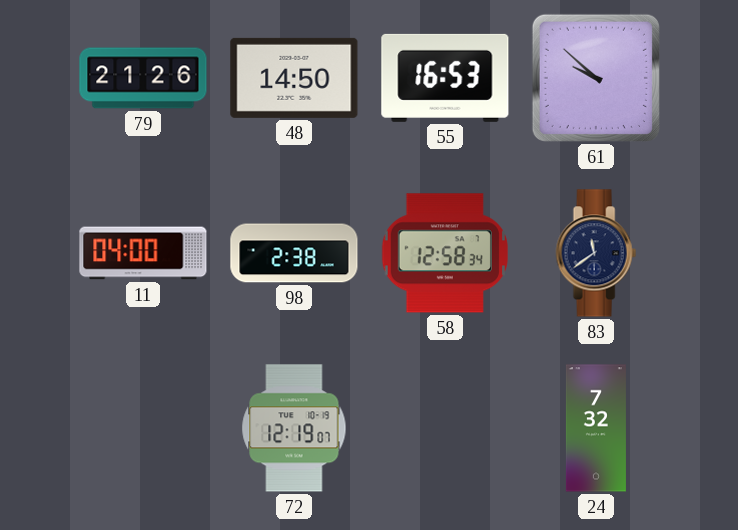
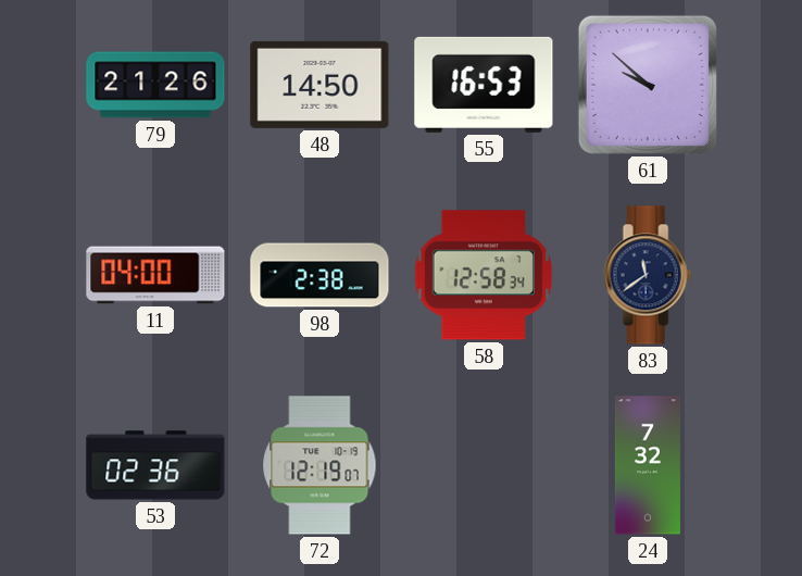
53: none -> 02:36 (155, 465)
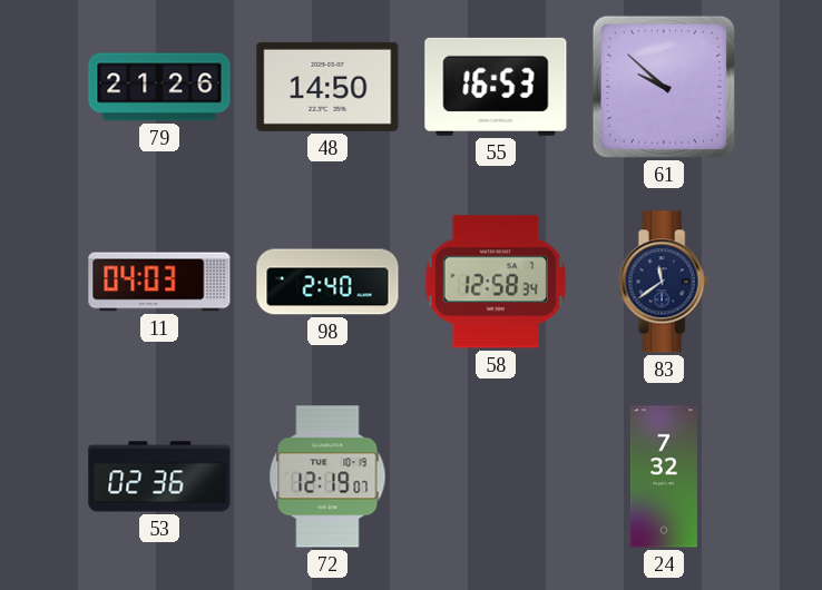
11: 04:00 -> 04:03 (159, 282)
98: 2:38 -> 2:40 (327, 282)
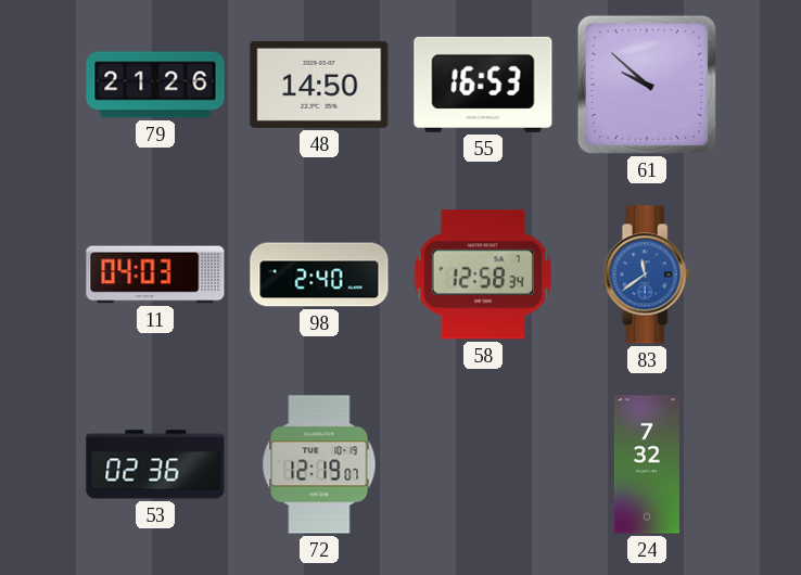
83 dial: navy -> blue (647, 274)
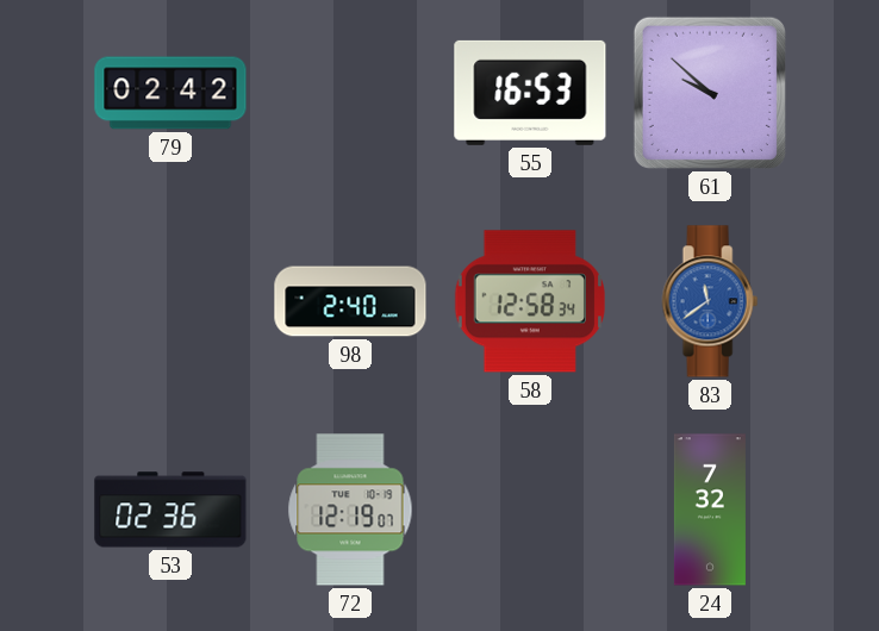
79: 21:26 -> 02:42 (170, 93)
48: 14:50 -> none (319, 85)
11: 04:03 -> none (155, 274)
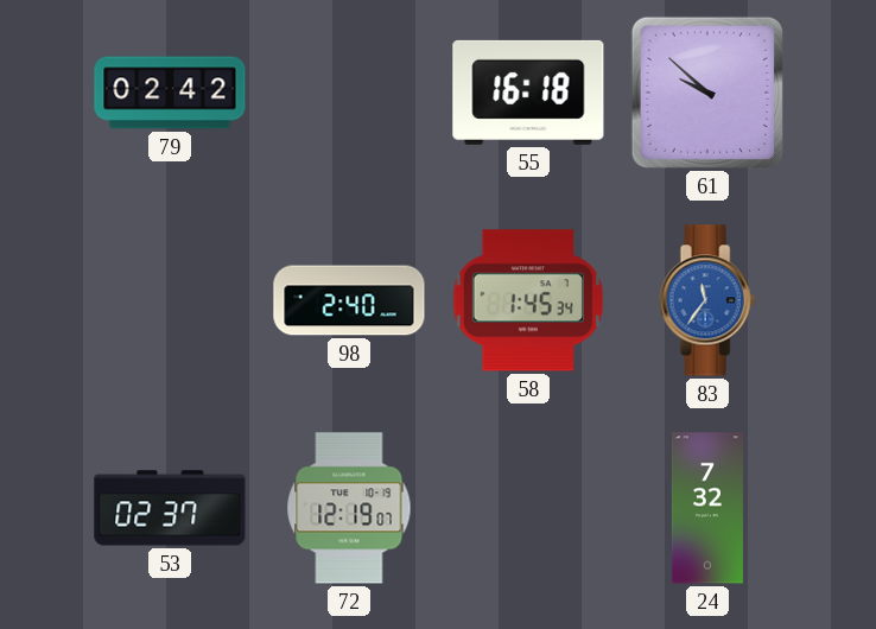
55: 16:53 -> 16:18 (528, 93)
58: 12:58 -> 1:45 (528, 300)
83: 11:39 -> 11:36 (707, 300)
53: 02:36 -> 02:37 (170, 508)
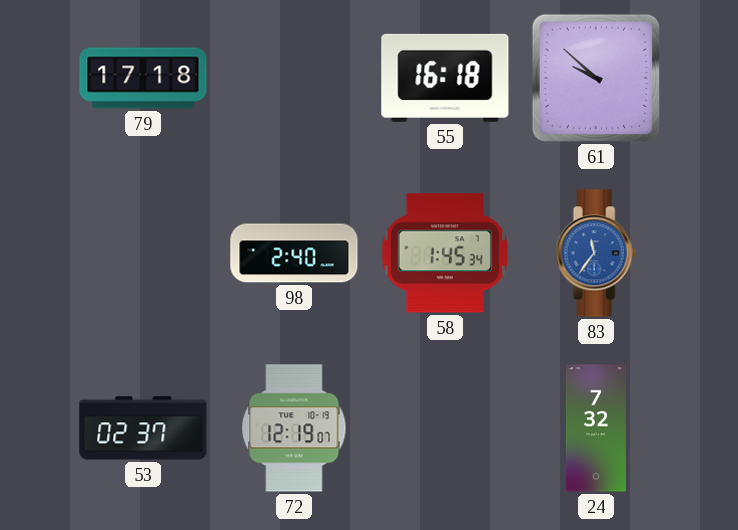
79: 02:42 -> 17:18 (143, 78)
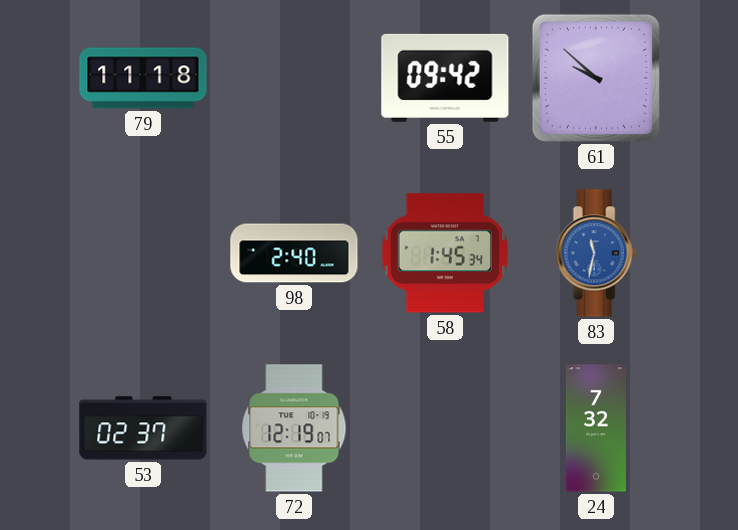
79: 17:18 -> 11:18 (143, 78)
55: 16:18 -> 09:42 (445, 78)
83: 11:36 -> 11:32 (596, 253)
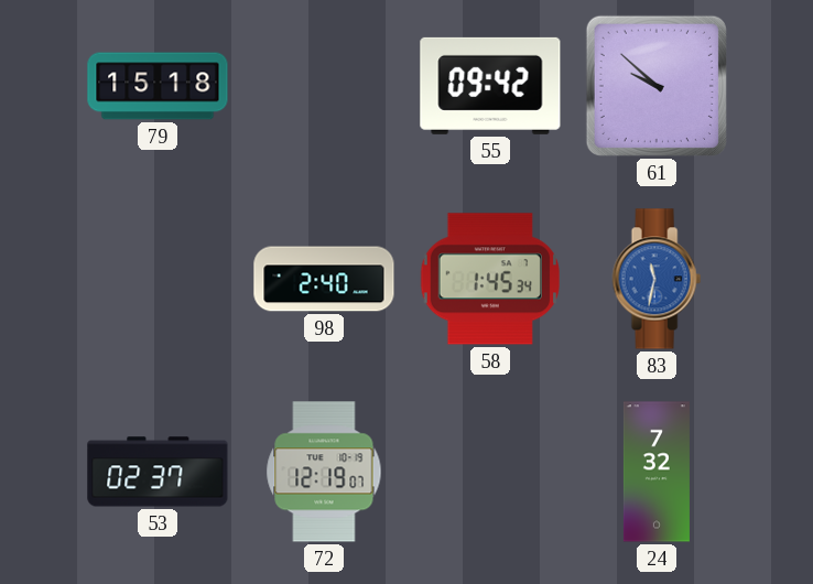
79: 11:18 -> 15:18 (158, 86)
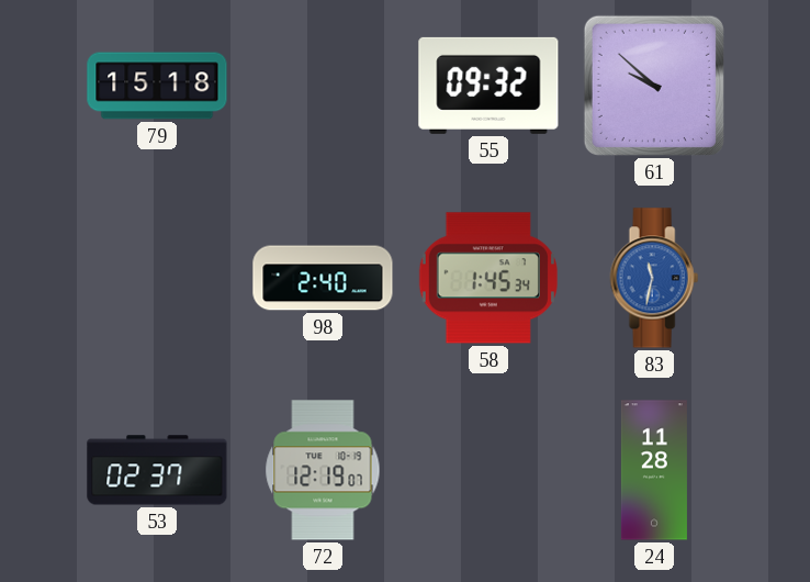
55: 09:42 -> 09:32 (488, 86)
24: 7:32 -> 11:28 (654, 470)
